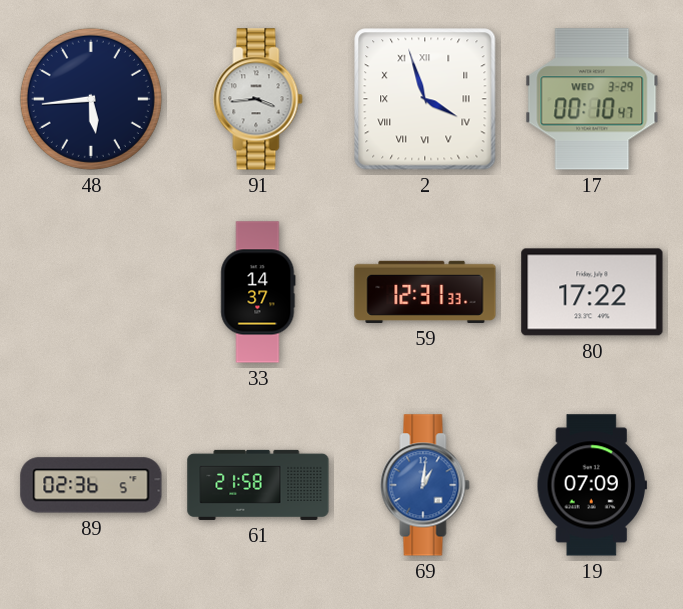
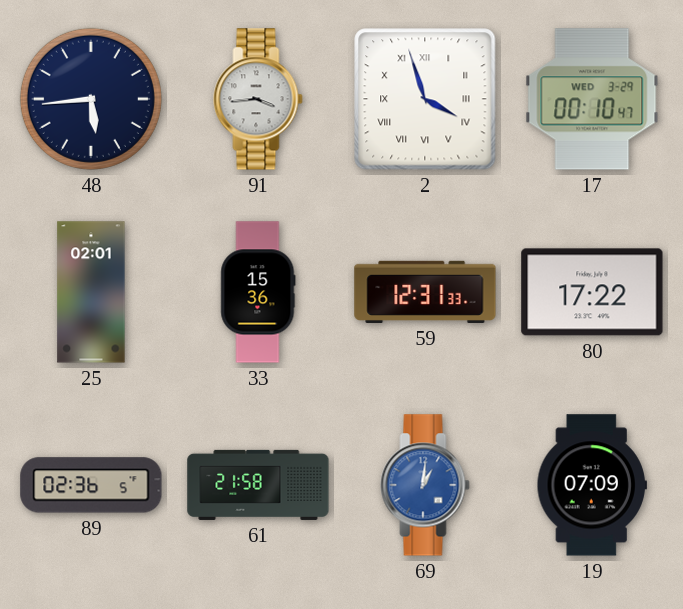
25: none -> 02:01 (91, 292)
33: 14:37 -> 15:36 (258, 292)
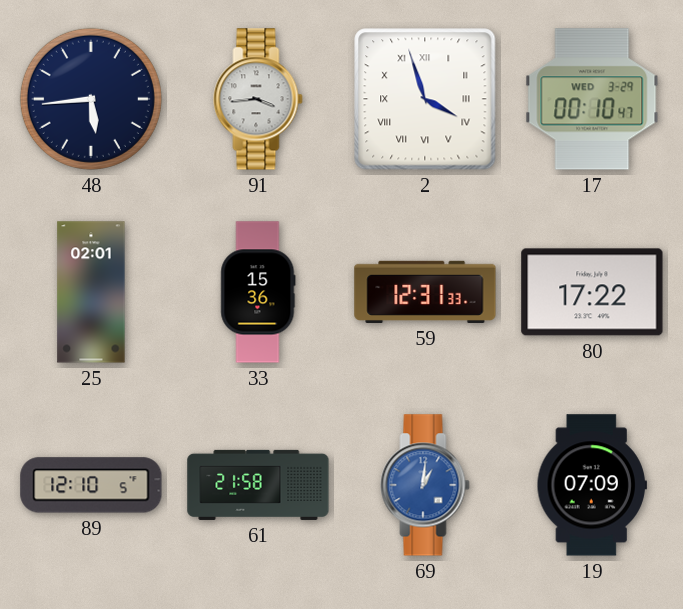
89: 02:36 -> 12:10 (91, 485)
